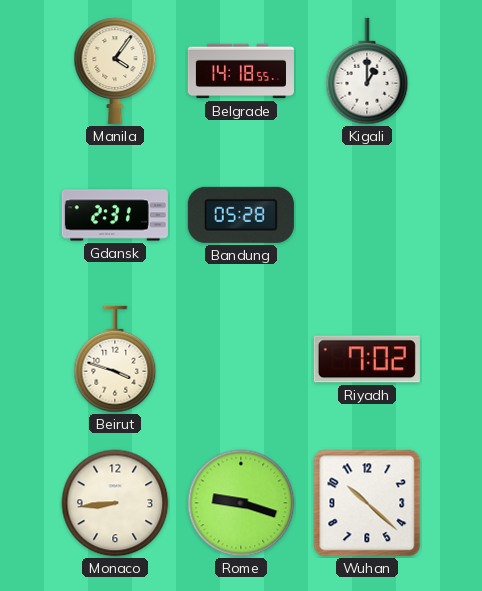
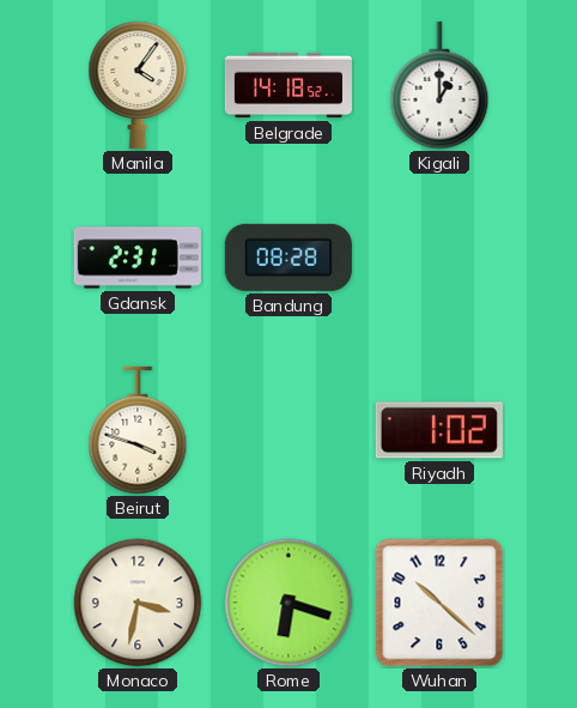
Belgrade: 14:18:55 -> 14:18:52 (288, 85)
Bandung: 05:28 -> 08:28 (288, 258)
Riyadh: 7:02 -> 1:02 (439, 430)
Monaco: 8:44 -> 3:32 (138, 603)
Rome: 9:18 -> 6:18 (288, 603)
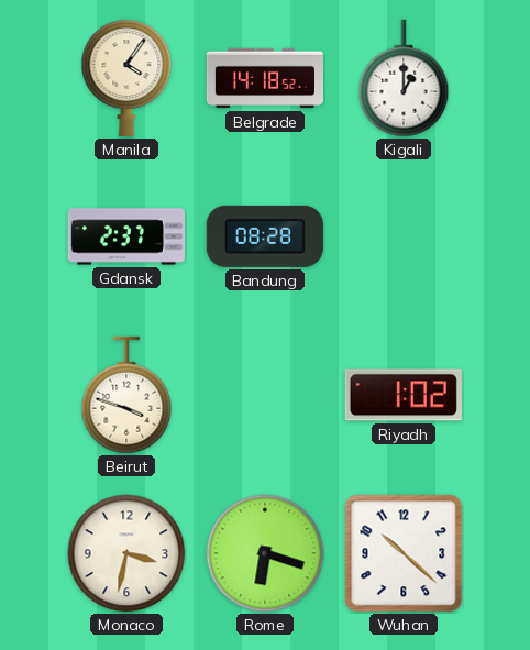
Gdansk: 2:31 -> 2:37 (126, 236)
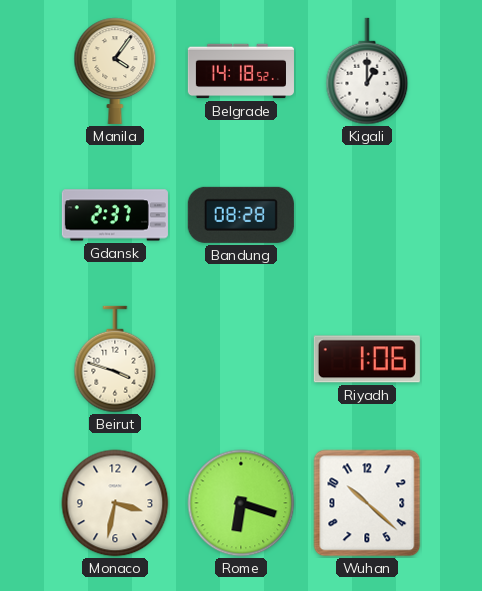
Riyadh: 1:02 -> 1:06 (367, 359)
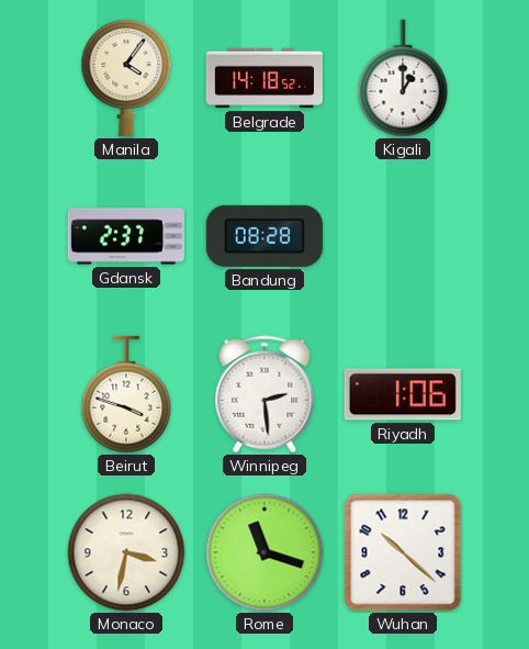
Winnipeg: none -> 2:29 (264, 394)
Rome: 6:18 -> 11:18 (264, 552)
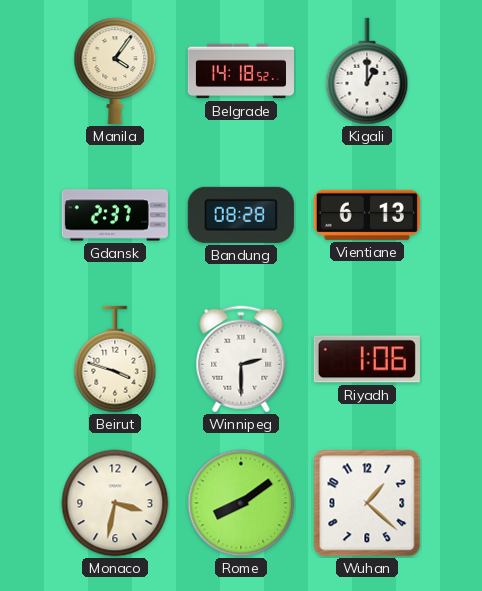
Vientiane: none -> 6:13 (367, 215)
Winnipeg: 2:29 -> 2:30 (241, 359)
Rome: 11:18 -> 8:09 (241, 503)
Wuhan: 10:22 -> 1:22 (367, 503)
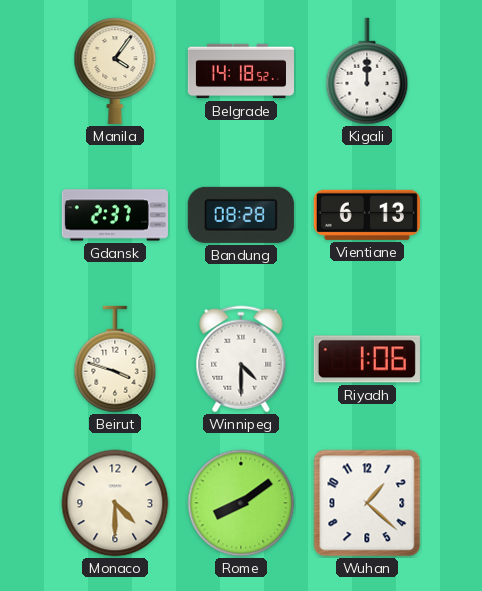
Kigali: 1:00 -> 12:00 (367, 71)
Winnipeg: 2:30 -> 4:30 (241, 359)
Monaco: 3:32 -> 4:30 (115, 503)
